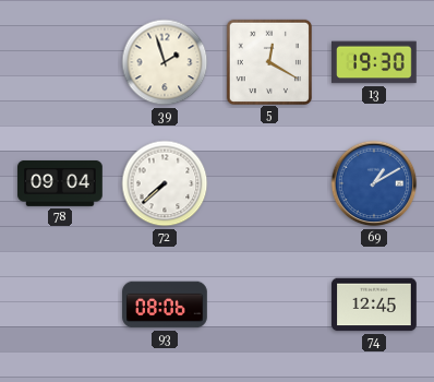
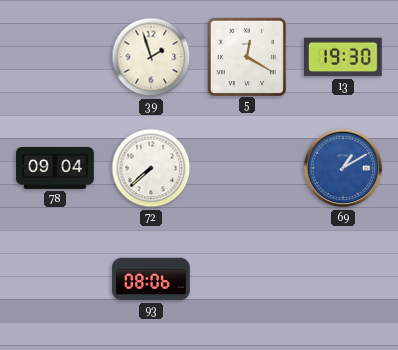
74: 12:45 -> none (374, 305)
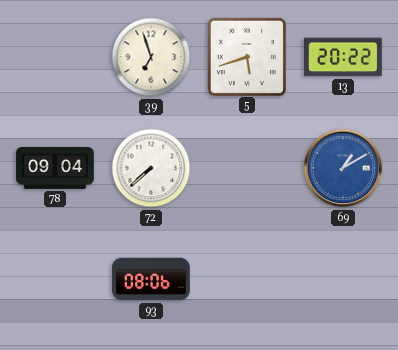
39: 1:57 -> 6:57 (151, 57)
5: 12:20 -> 5:42 (246, 56)
13: 19:30 -> 20:22 (344, 57)
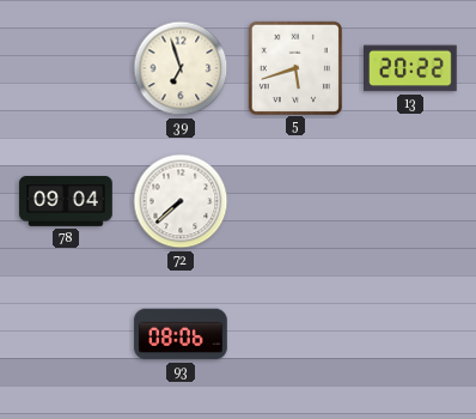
69: 1:10 -> none (343, 168)
